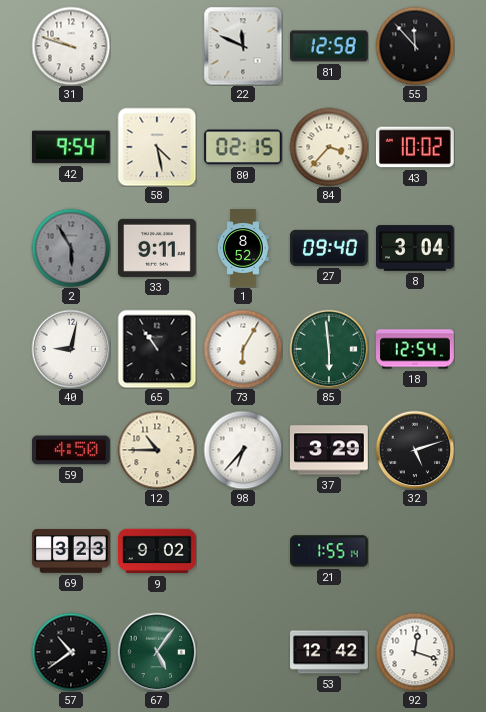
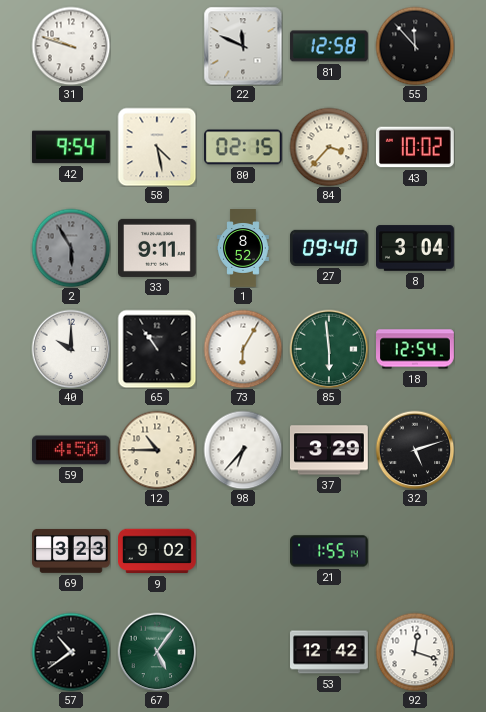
40: 9:02 -> 10:00 (71, 349)
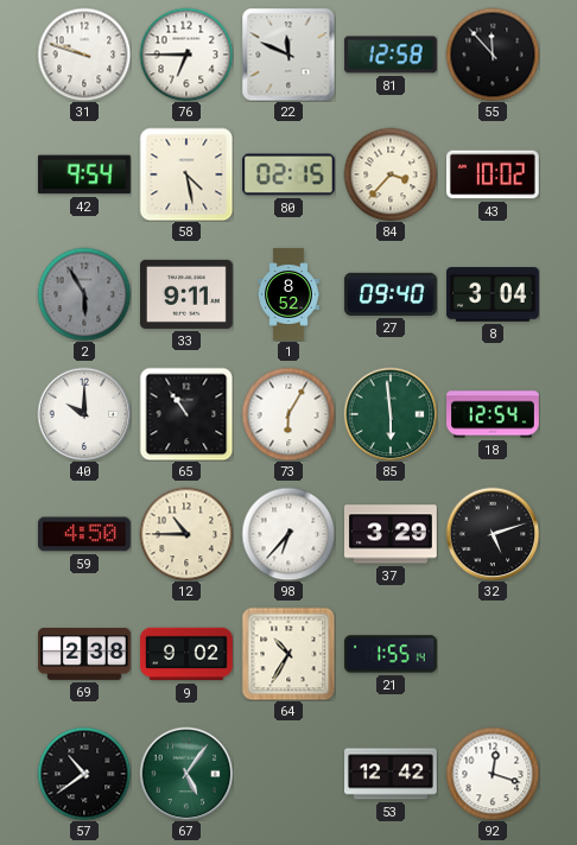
76: none -> 6:45 (186, 55)
69: 3:23 -> 2:38 (85, 654)
64: none -> 10:35 (288, 654)
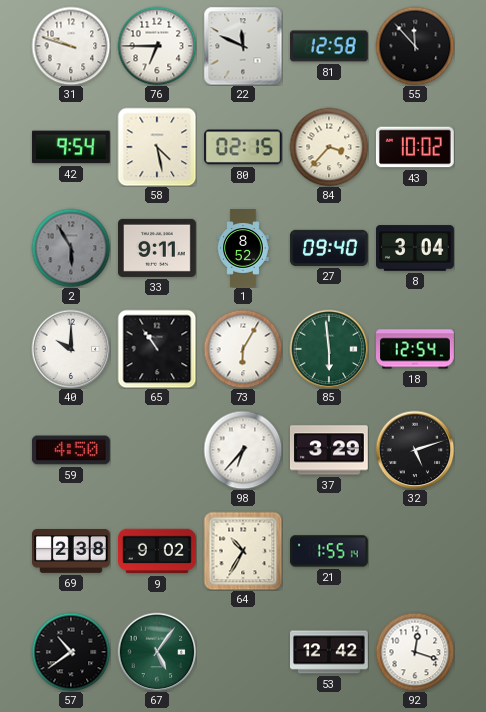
12: 10:45 -> none (186, 534)
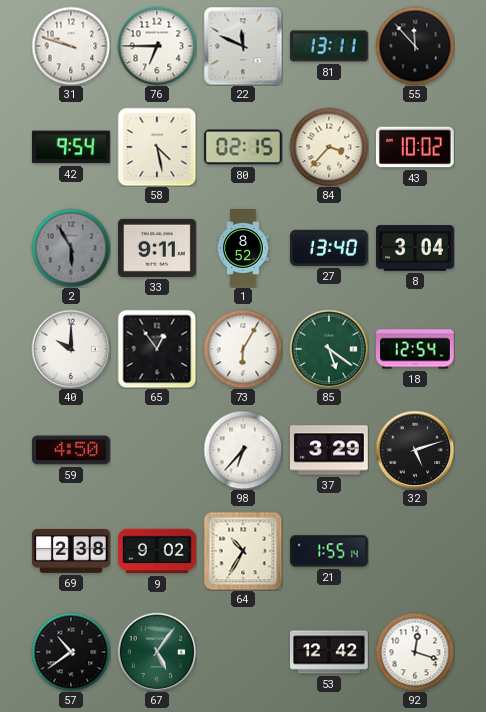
81: 12:58 -> 13:11 (329, 46)
27: 09:40 -> 13:40 (329, 248)
65: 10:54 -> 12:54 (157, 349)
85: 5:59 -> 5:21 (329, 349)
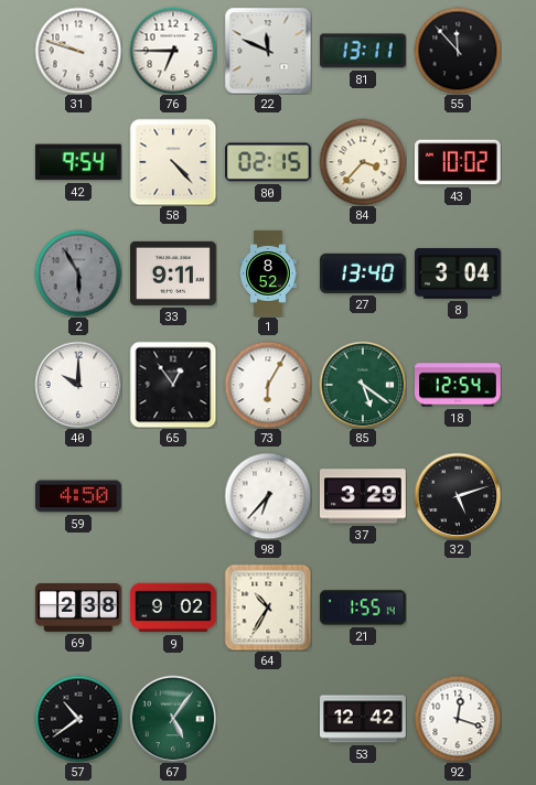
58: 4:28 -> 4:23 (173, 162)
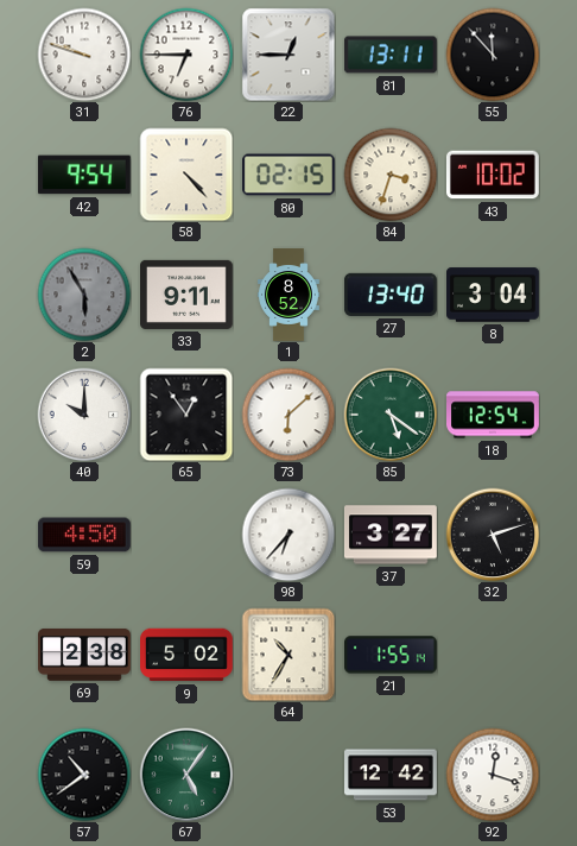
22: 11:49 -> 12:45 (288, 55)
84: 3:37 -> 3:33 (391, 175)
73: 6:05 -> 6:08 (288, 415)
37: 3:29 -> 3:27 (392, 535)
9: 9:02 -> 5:02 (188, 655)
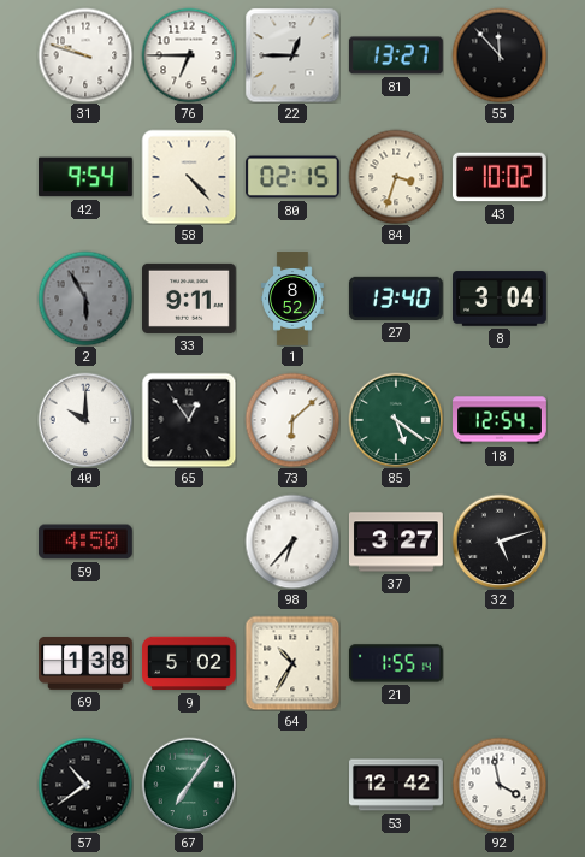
81: 13:11 -> 13:27 (396, 55)
69: 2:38 -> 1:38 (87, 663)
67: 5:06 -> 7:06 (189, 785)
92: 12:18 -> 3:58 (500, 785)
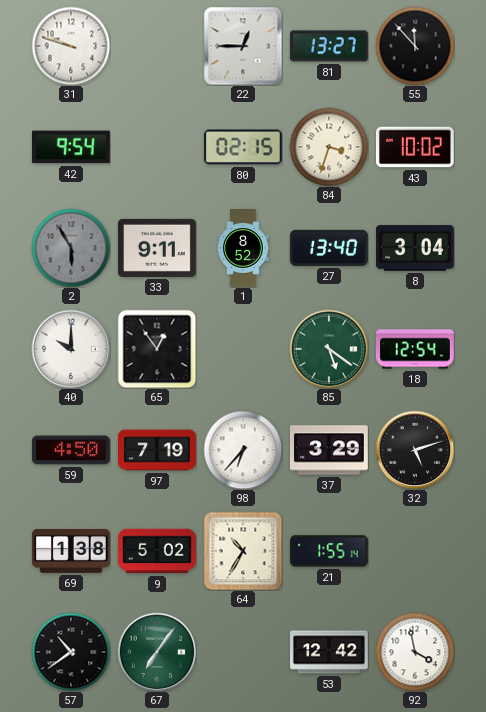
76: 6:45 -> none (189, 55)
58: 4:23 -> none (189, 177)
73: 6:08 -> none (292, 420)
97: none -> 7:19 (157, 450)
37: 3:27 -> 3:29 (330, 450)
